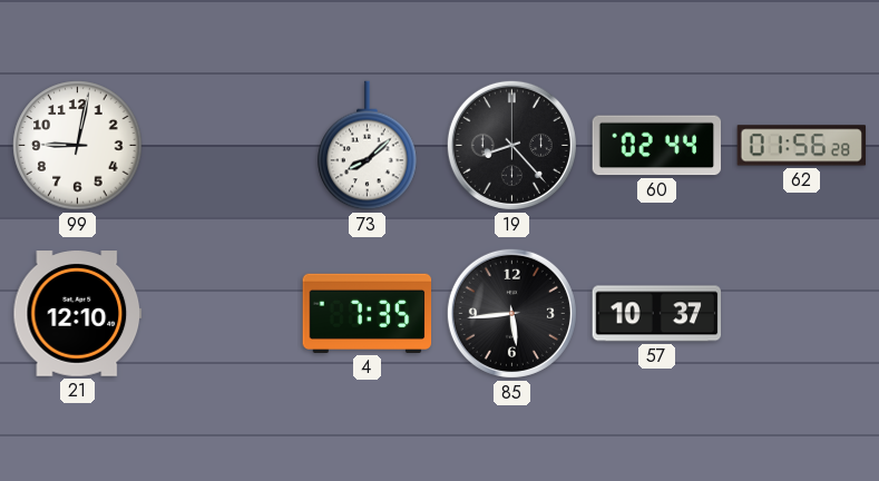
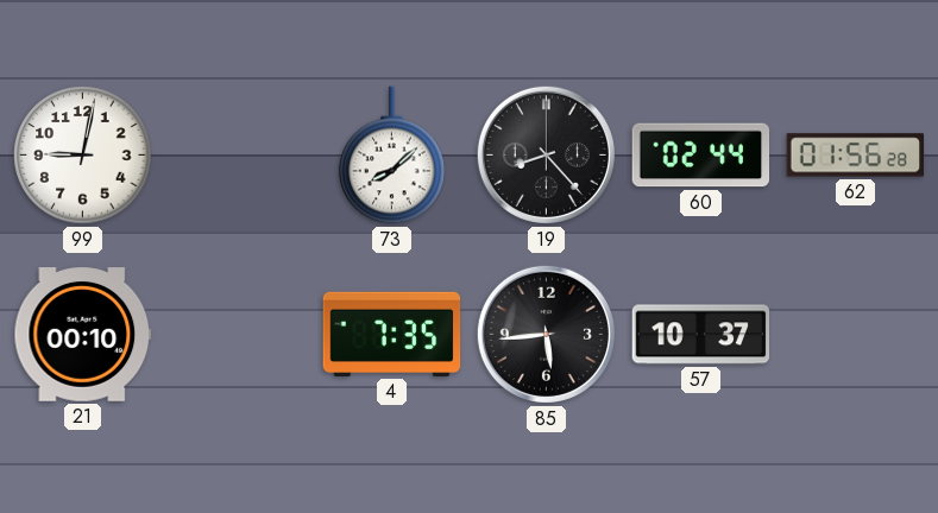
21: 12:10 -> 00:10 (83, 335)
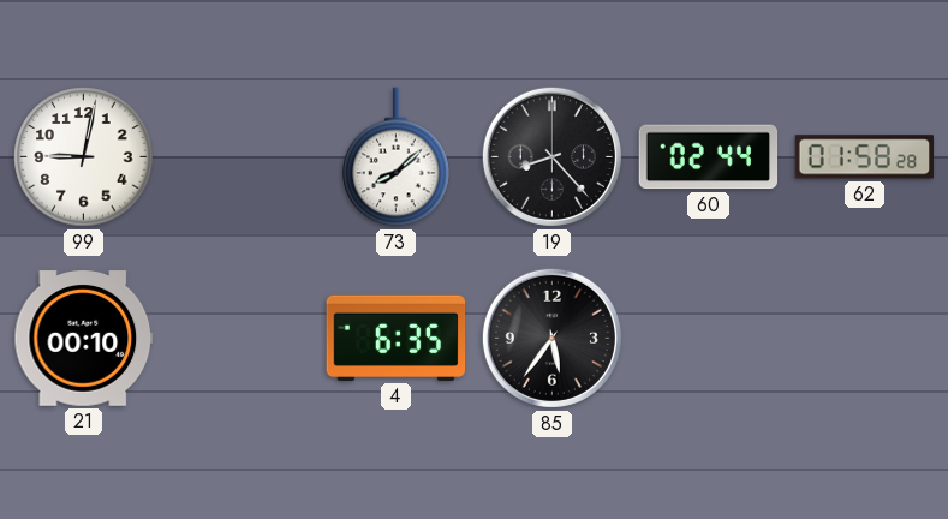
62: 01:56 -> 01:58 (865, 157)
4: 7:35 -> 6:35 (397, 338)
85: 5:44 -> 5:36 (551, 338)
57: 10:37 -> none (701, 335)
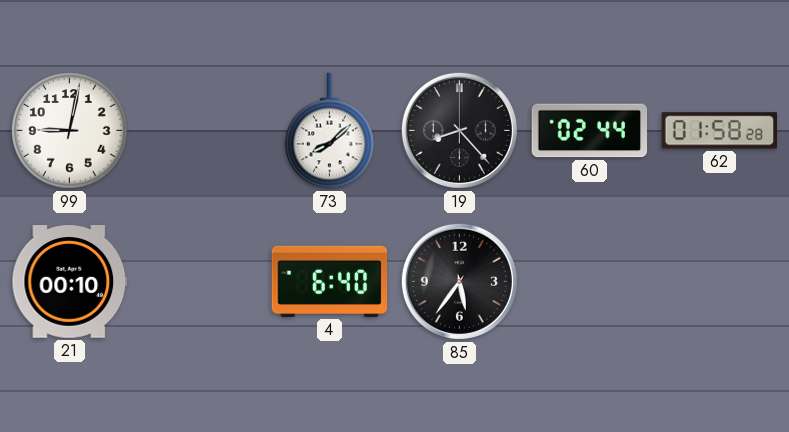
4: 6:35 -> 6:40 (330, 281)
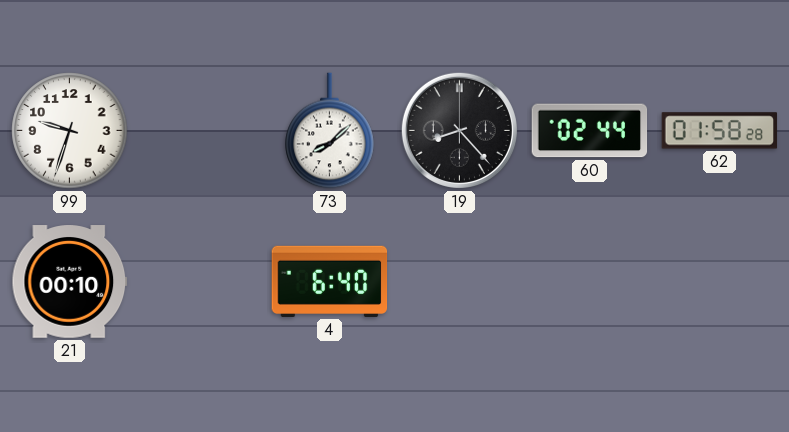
99: 9:02 -> 9:33 (70, 131)
85: 5:36 -> none (459, 281)
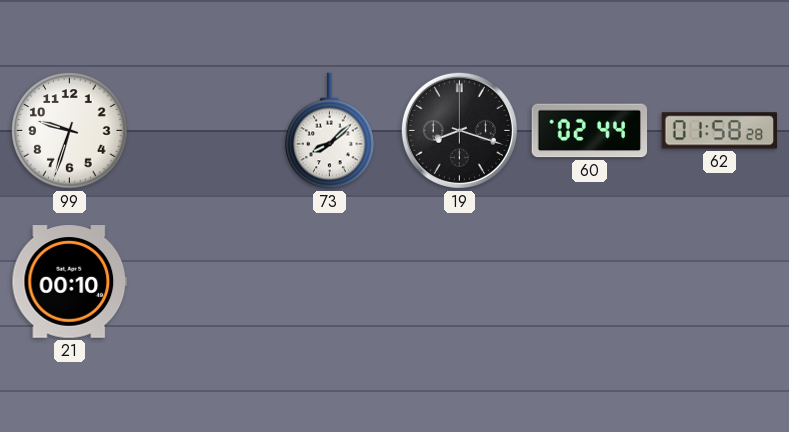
19: 8:23 -> 8:18 (459, 130)
4: 6:40 -> none (330, 281)
